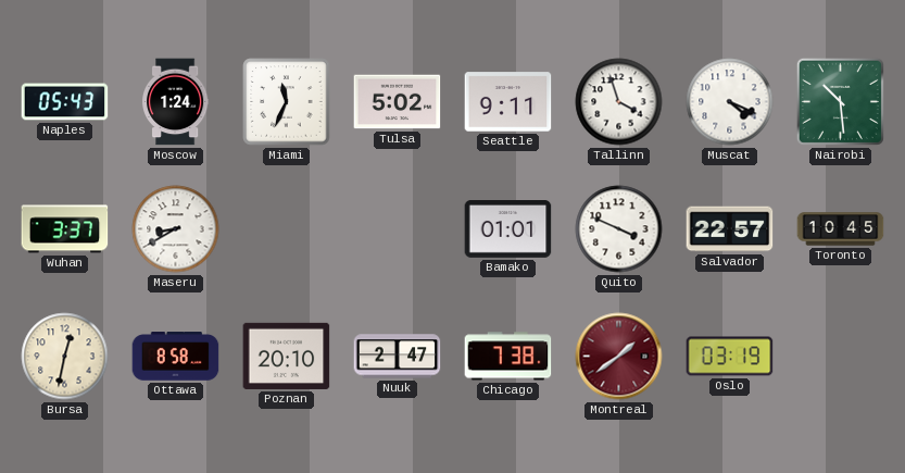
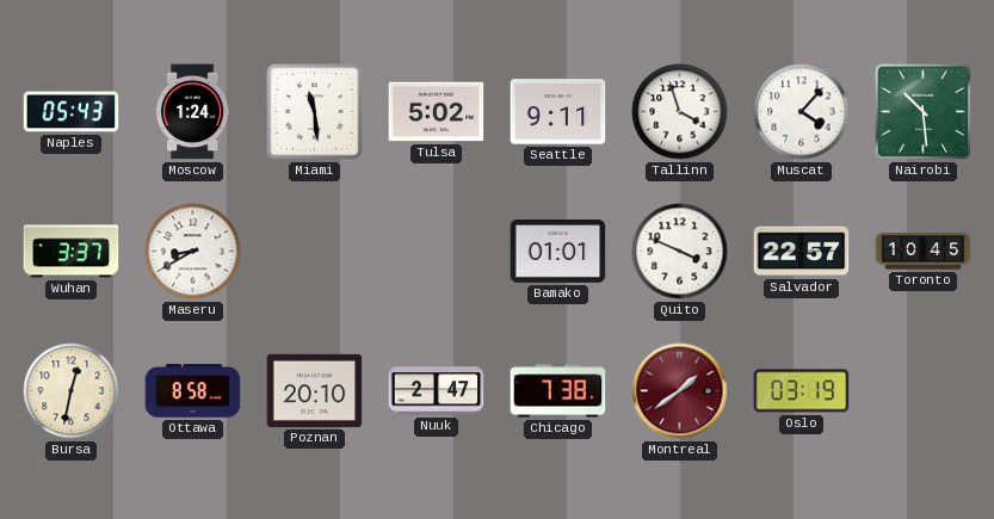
Miami: 11:34 -> 11:29 (315, 112)
Muscat: 4:19 -> 4:07 (802, 112)
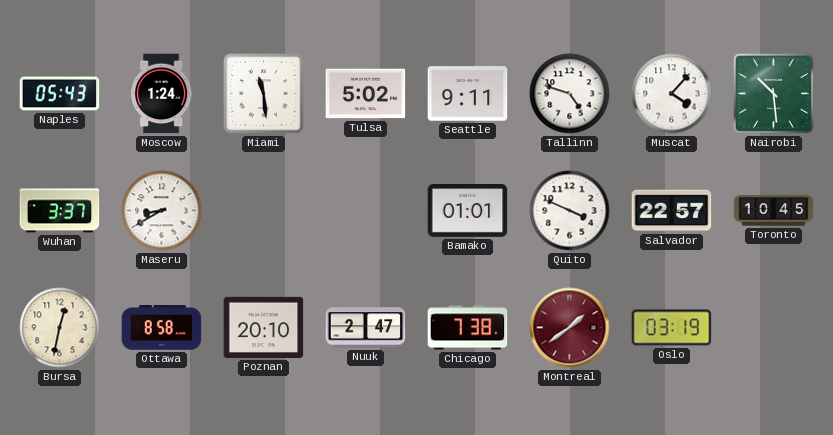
Tallinn: 3:57 -> 4:48 (570, 94)
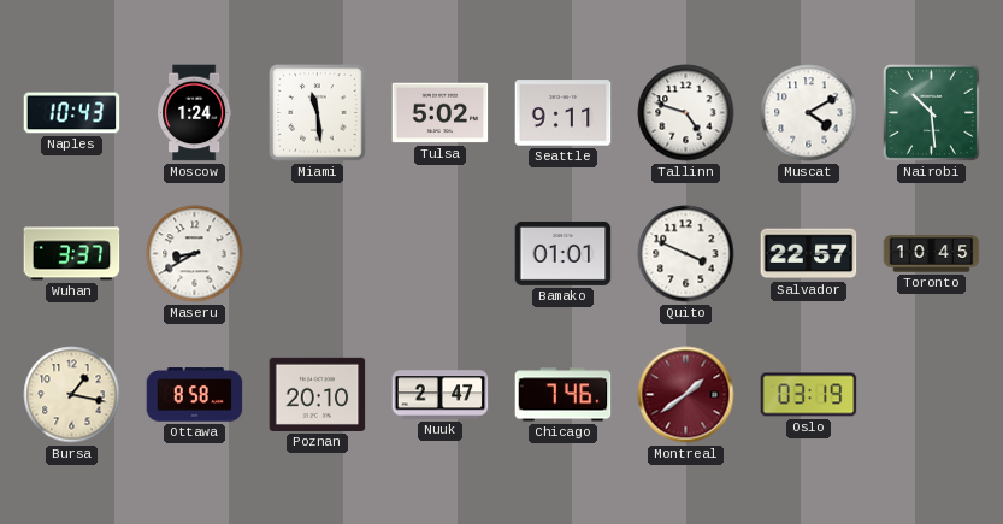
Naples: 05:43 -> 10:43 (72, 113)
Muscat: 4:07 -> 4:10 (809, 113)
Bursa: 12:32 -> 1:17 (72, 395)
Chicago: 7:38 -> 7:46 (564, 395)
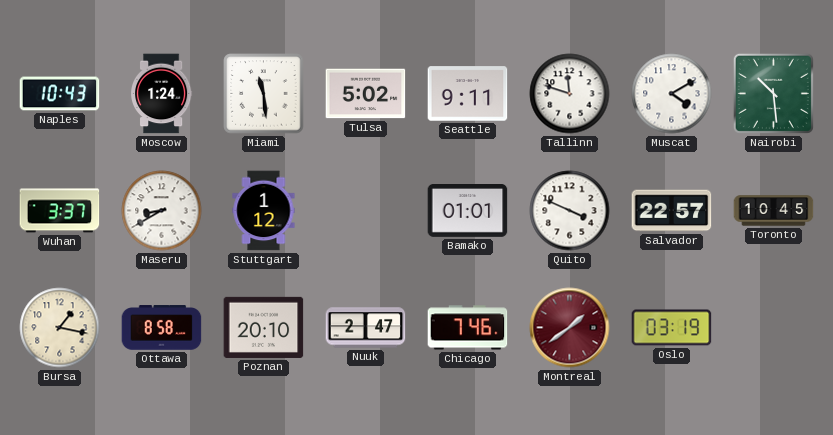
Tallinn: 4:48 -> 11:48 (570, 94)
Stuttgart: none -> 1:12 (264, 211)
